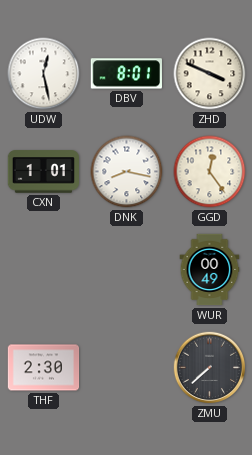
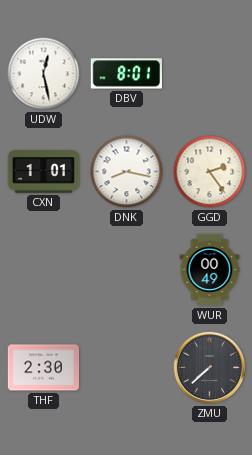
ZHD: 3:49 -> none (210, 74)
GGD: 12:24 -> 2:24 (210, 172)
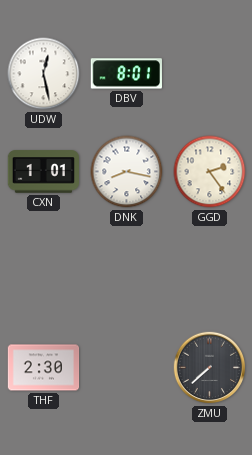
WUR: 00:49 -> none (210, 270)
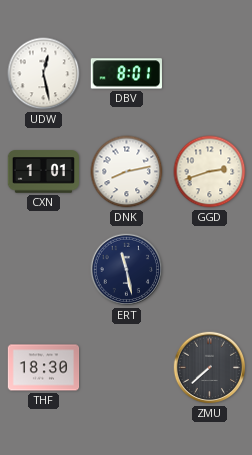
DNK: 8:17 -> 8:13 (127, 172)
GGD: 2:24 -> 2:42 (210, 172)
ERT: none -> 11:28 (127, 270)
THF: 2:30 -> 18:30 (44, 368)
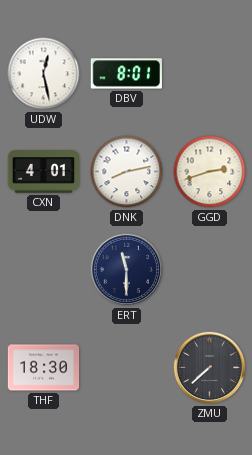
CXN: 1:01 -> 4:01 (43, 172)
ERT: 11:28 -> 11:30 (127, 270)
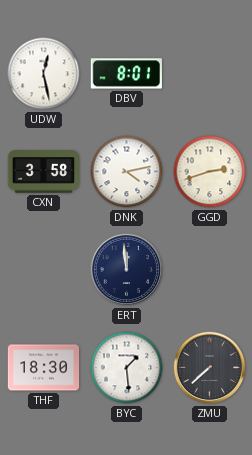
CXN: 4:01 -> 3:58 (43, 172)
DNK: 8:13 -> 4:13 (127, 172)
ERT: 11:30 -> 11:59 (127, 270)
BYC: none -> 1:29 (127, 368)
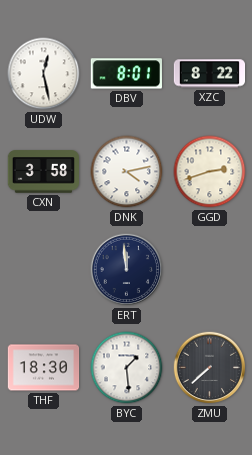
XZC: none -> 8:22 (210, 74)
